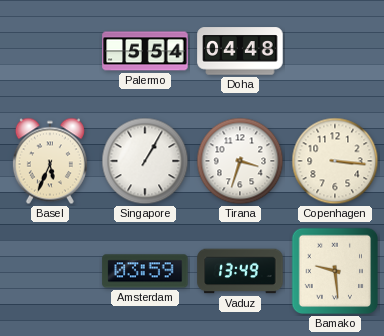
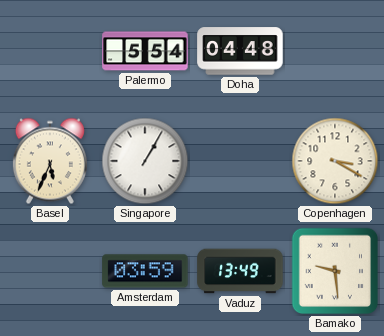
Tirana: 3:33 -> none (240, 161)
Copenhagen: 3:16 -> 3:20 (335, 161)
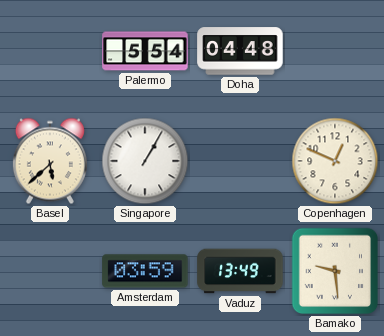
Basel: 5:34 -> 5:38 (50, 161)
Copenhagen: 3:20 -> 12:49 (335, 161)
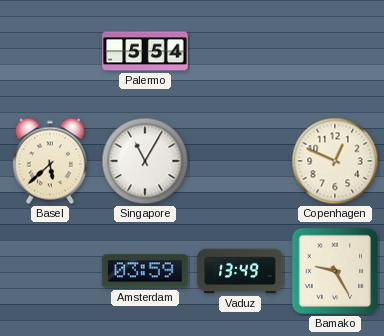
Doha: 04:48 -> none (240, 51)
Singapore: 1:05 -> 11:05 (145, 161)
Bamako: 9:29 -> 9:25 (335, 271)
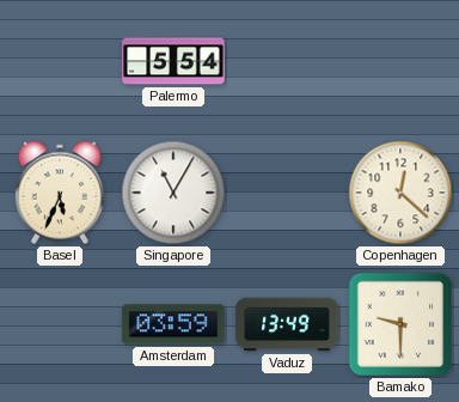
Basel: 5:38 -> 5:34 (60, 193)
Copenhagen: 12:49 -> 12:22 (400, 193)
Bamako: 9:25 -> 9:30 (400, 324)
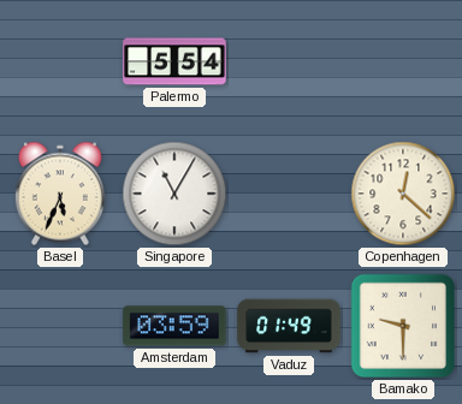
Vaduz: 13:49 -> 01:49 (289, 326)
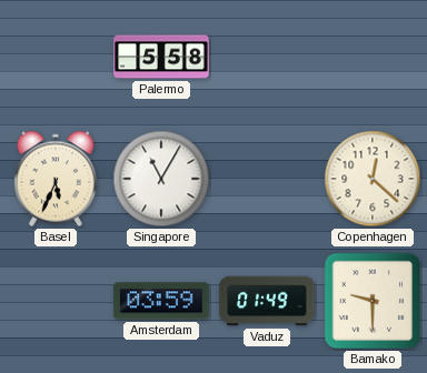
Palermo: 5:54 -> 5:58 (161, 57)
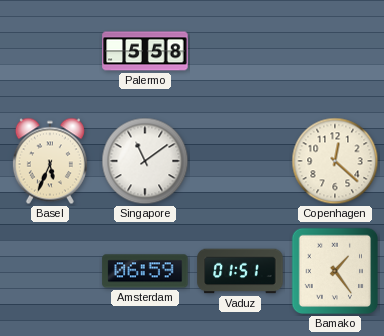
Singapore: 11:05 -> 11:09 (145, 161)
Amsterdam: 03:59 -> 06:59 (145, 271)
Vaduz: 01:49 -> 01:51 (240, 271)
Bamako: 9:30 -> 1:24 (335, 271)
